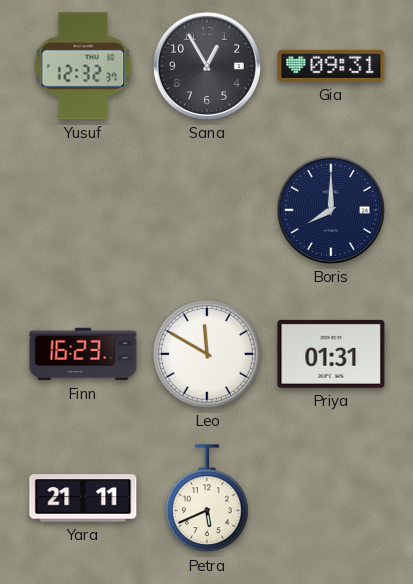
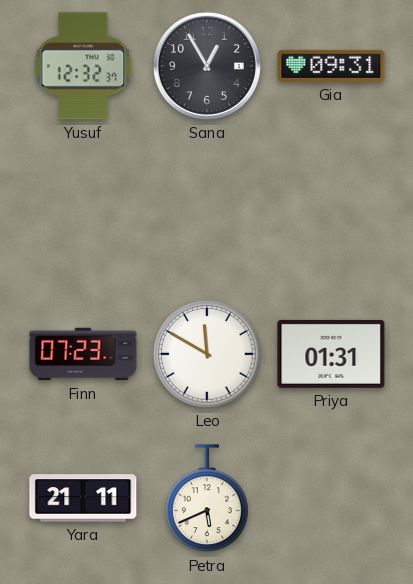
Boris: 8:00 -> none (331, 210)
Finn: 16:23 -> 07:23 (83, 354)
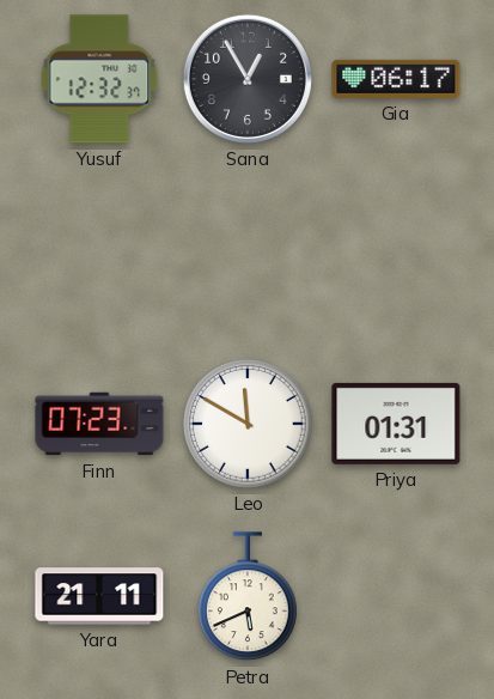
Gia: 09:31 -> 06:17 (396, 79)
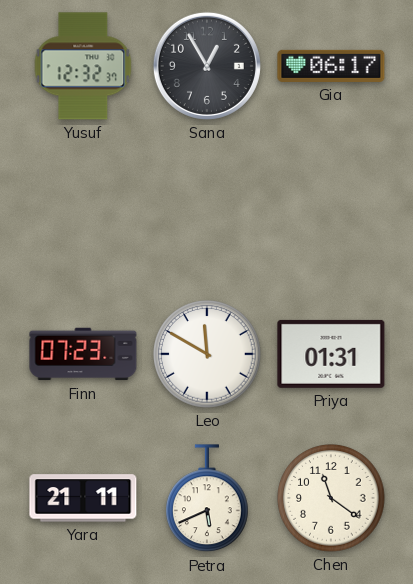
Chen: none -> 11:21 (331, 498)
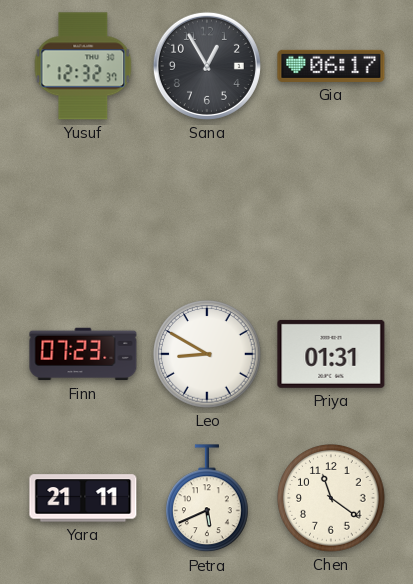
Leo: 11:50 -> 8:50 (207, 354)
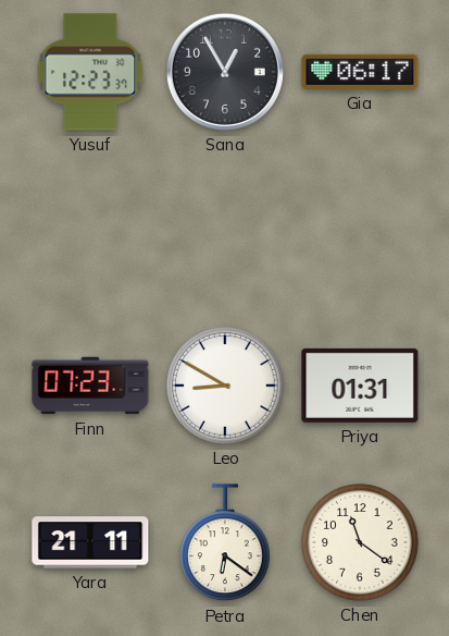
Yusuf: 12:32 -> 12:23 (90, 72)
Petra: 5:41 -> 6:21 (226, 543)
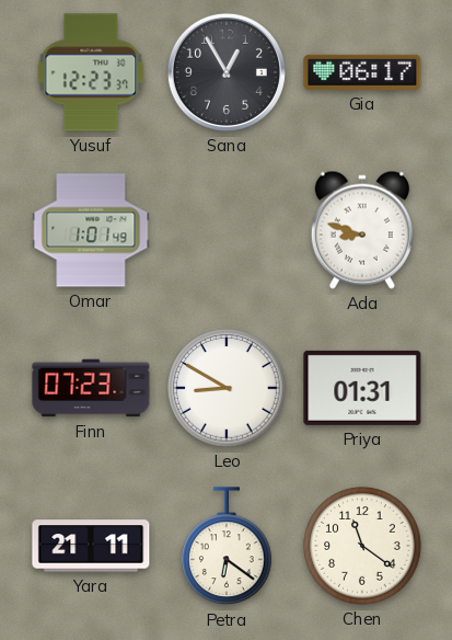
Omar: none -> 1:01 (91, 230)
Ada: none -> 8:48 (362, 230)
